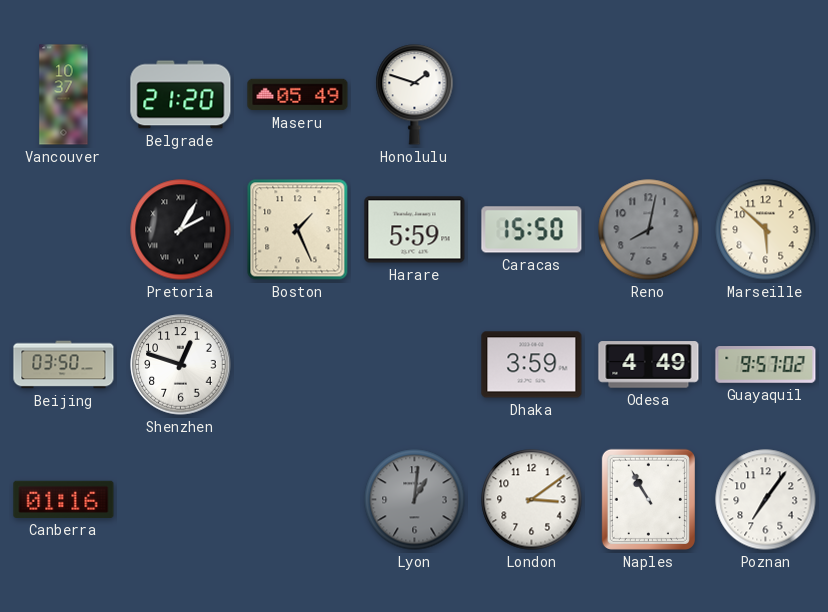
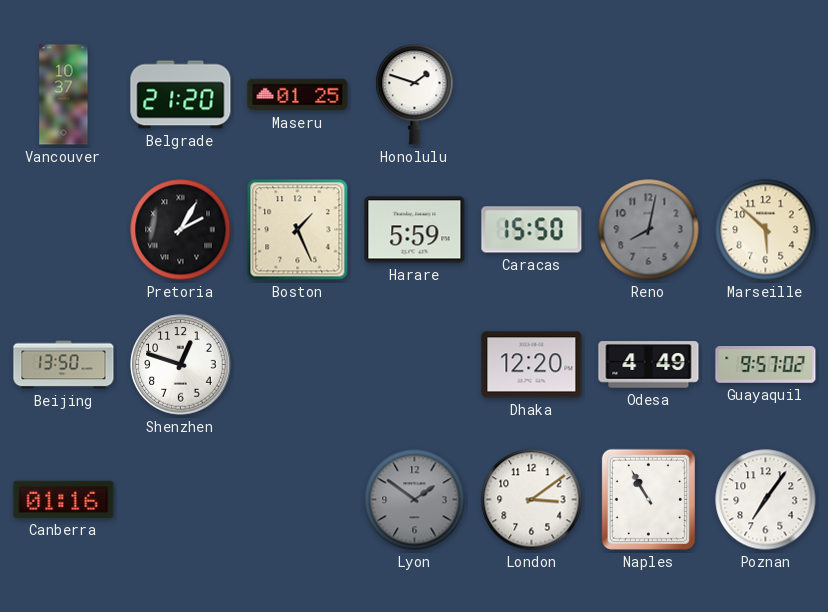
Maseru: 05:49 -> 01:25 (298, 95)
Beijing: 03:50 -> 13:50 (64, 365)
Dhaka: 3:59 -> 12:20 (532, 365)
Lyon: 1:01 -> 1:51 (415, 500)
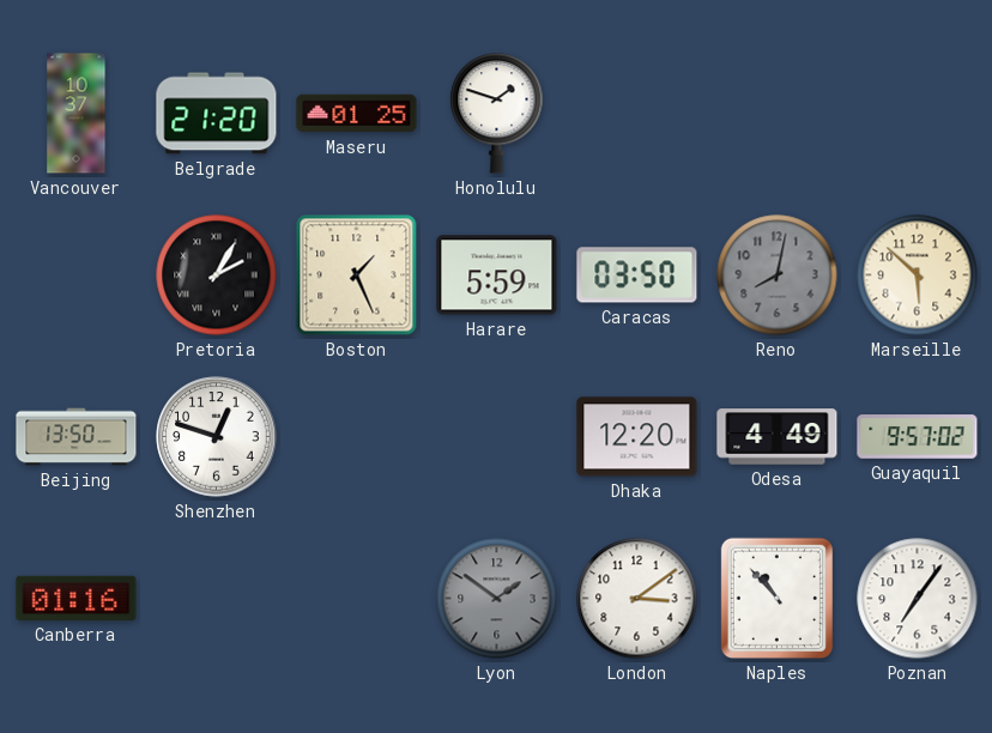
Caracas: 15:50 -> 03:50 (637, 275)
Naples: 10:55 -> 10:53 (776, 598)
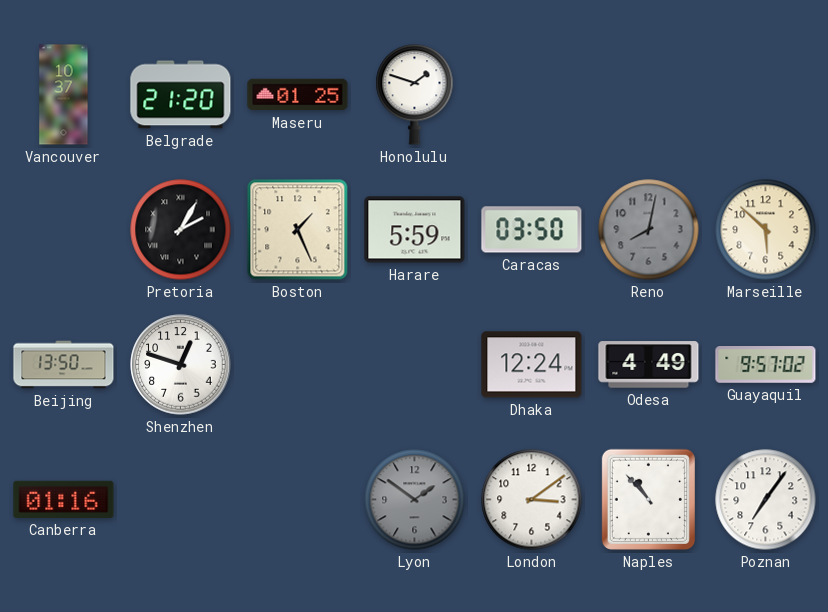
Dhaka: 12:20 -> 12:24 (532, 365)
